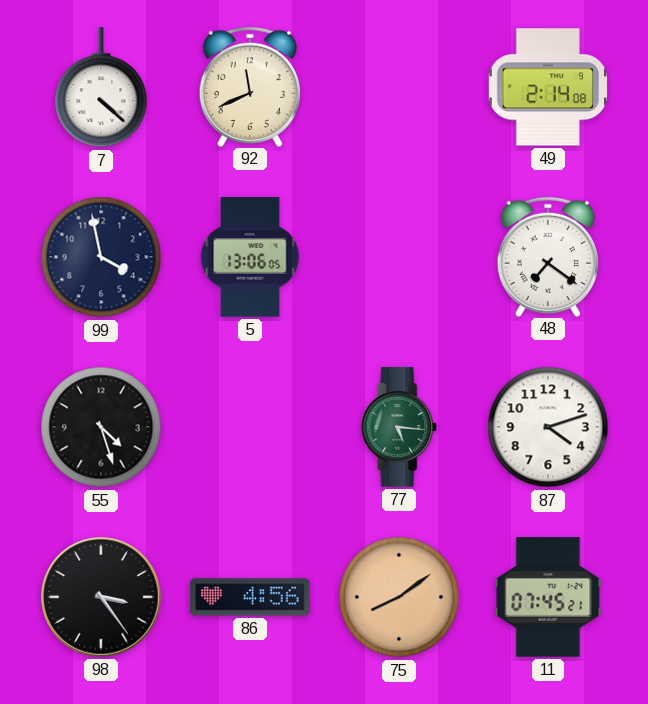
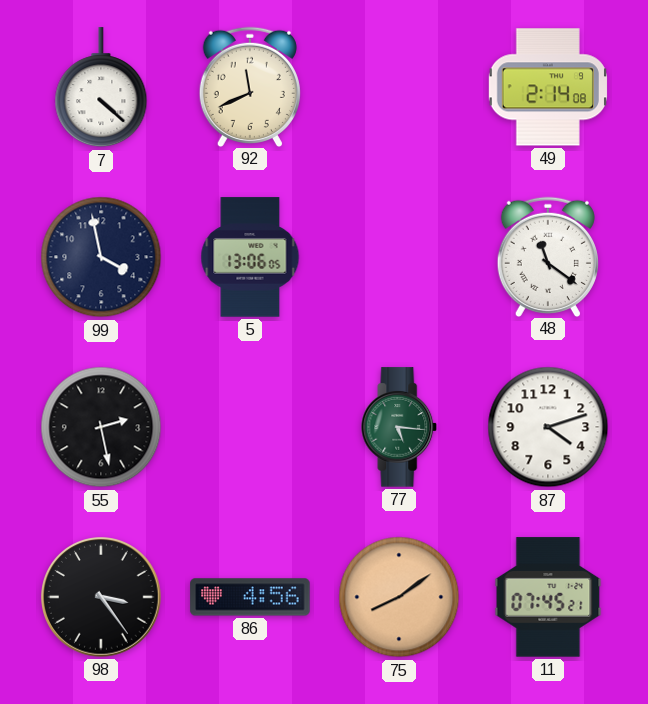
48: 7:21 -> 11:21 (548, 256)
55: 4:27 -> 2:28 (101, 427)
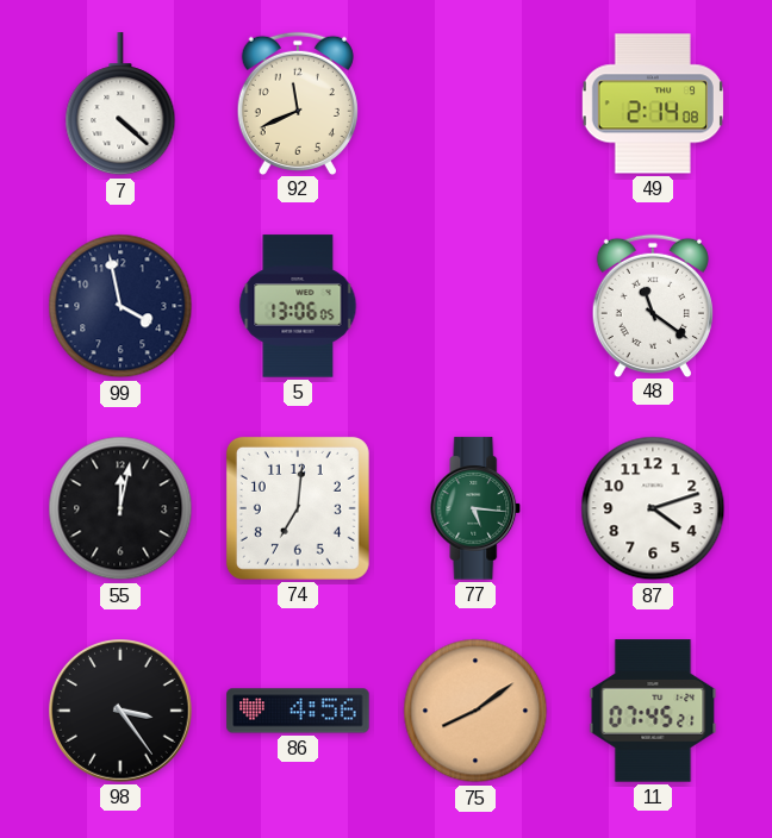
55: 2:28 -> 12:02 (120, 508)
74: none -> 7:01 (298, 508)
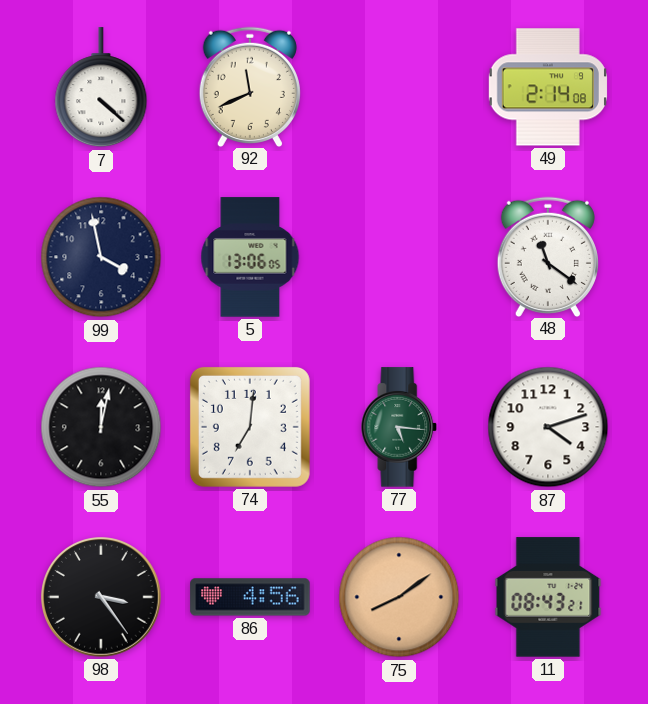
11: 07:45 -> 08:43 (548, 597)
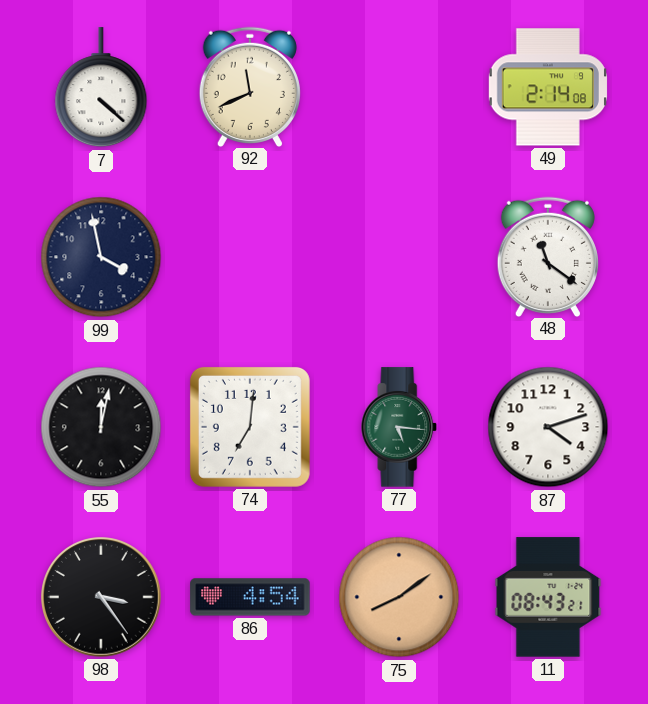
5: 13:06 -> none (250, 257)
86: 4:56 -> 4:54 (250, 597)
